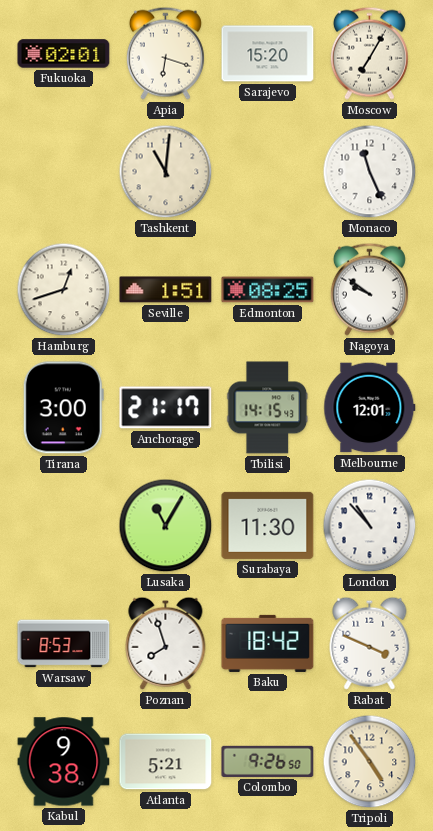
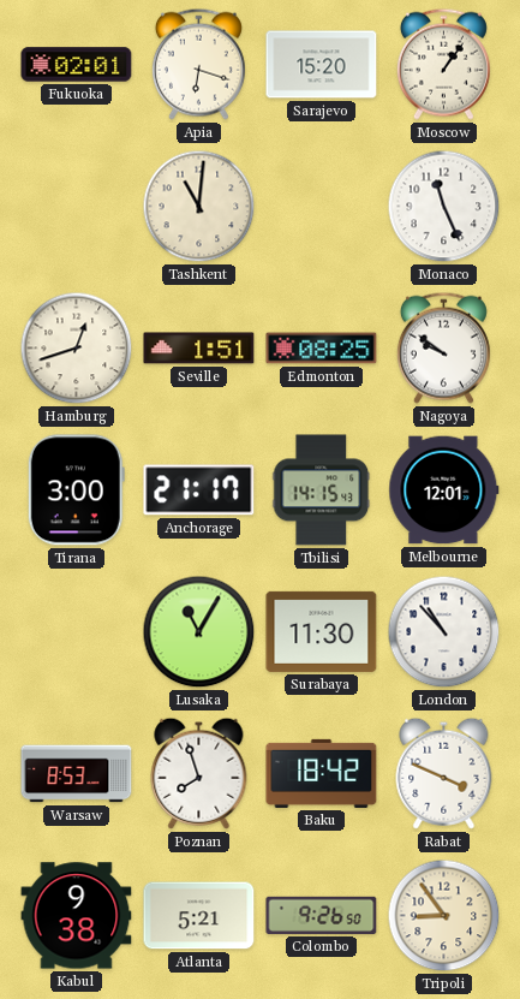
Moscow: 7:05 -> 1:06 (443, 64)
Tripoli: 4:54 -> 8:54 (444, 916)
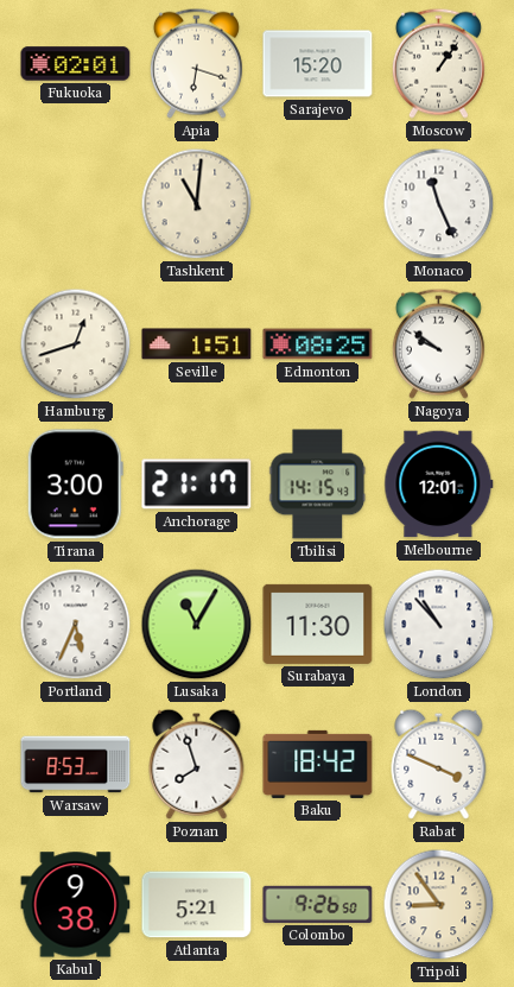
Portland: none -> 5:34 (76, 625)
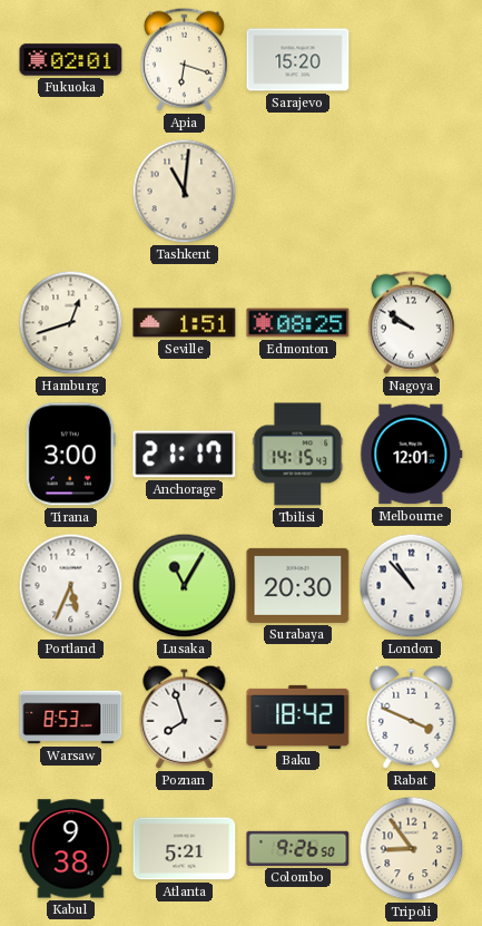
Moscow: 1:06 -> none (438, 63)
Monaco: 11:26 -> none (439, 204)
Surabaya: 11:30 -> 20:30 (298, 585)
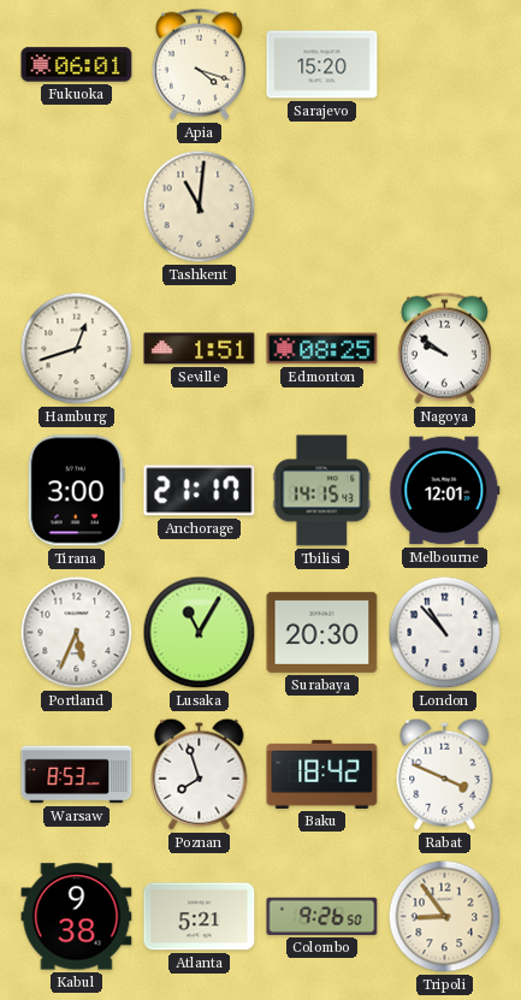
Fukuoka: 02:01 -> 06:01 (77, 65)
Apia: 6:18 -> 4:18 (199, 64)
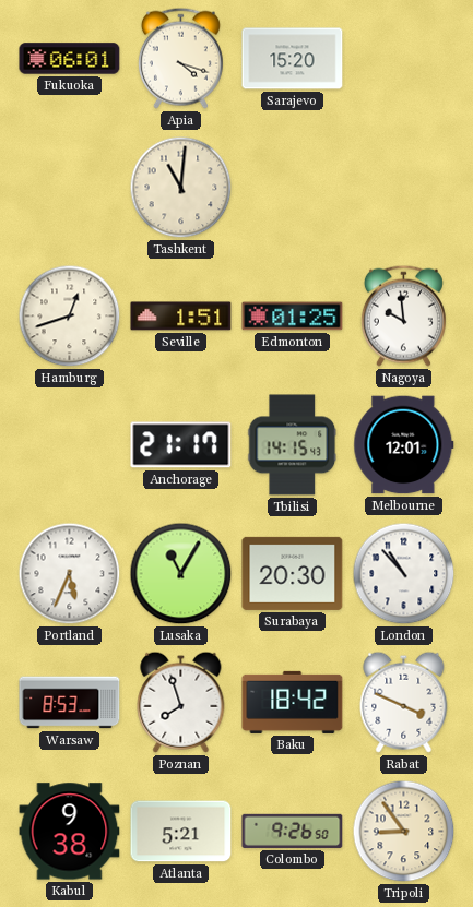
Edmonton: 08:25 -> 01:25 (293, 317)
Nagoya: 9:51 -> 9:59 (403, 315)
Tirana: 3:00 -> none (76, 491)
